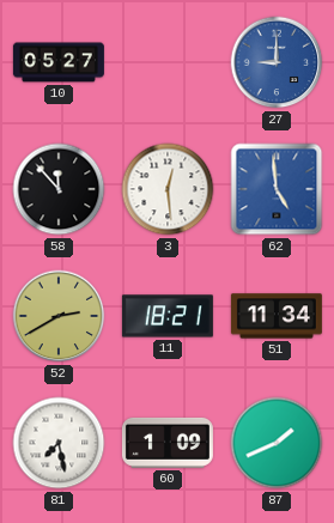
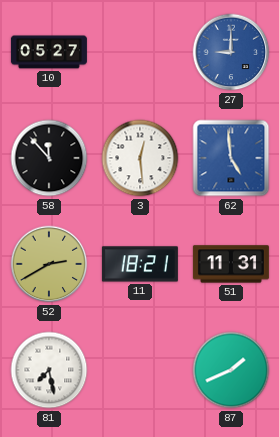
51: 11:34 -> 11:31 (231, 264)
60: 1:09 -> none (168, 443)
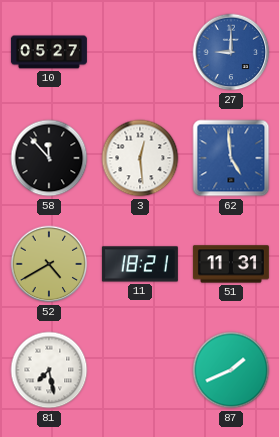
52: 2:40 -> 4:40 (49, 264)
